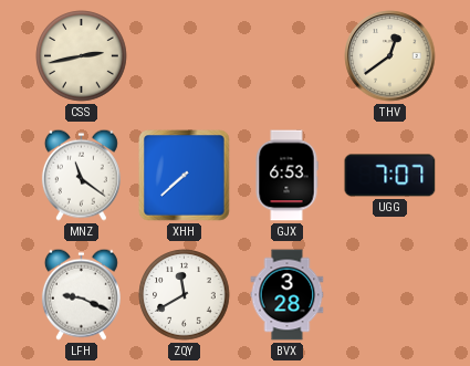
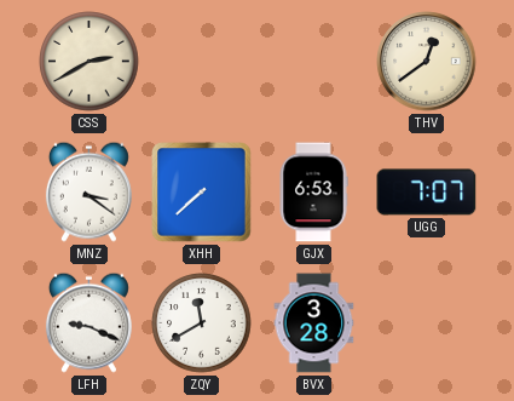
CSS: 2:43 -> 2:40 (89, 62)
MNZ: 11:21 -> 3:21 (88, 191)
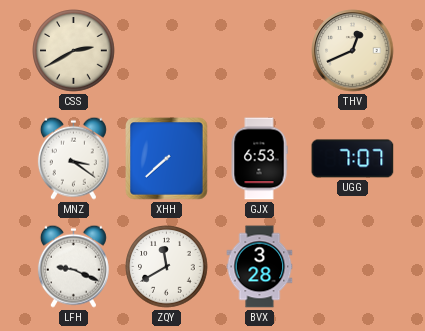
THV: 12:39 -> 12:41 (353, 51)
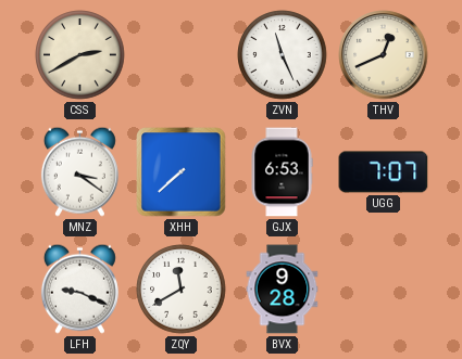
ZVN: none -> 11:26 (283, 55)
BVX: 3:28 -> 9:28 (283, 290)
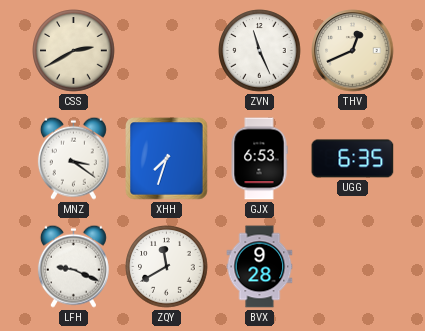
XHH: 7:38 -> 7:33 (167, 159)
UGG: 7:07 -> 6:35 (353, 159)
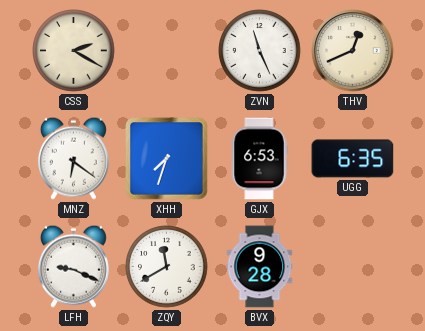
CSS: 2:40 -> 2:20 (74, 51)
MNZ: 3:21 -> 6:21 (73, 158)
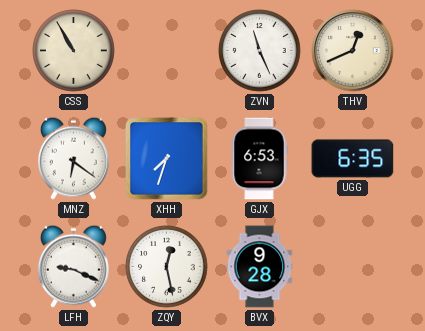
CSS: 2:20 -> 10:55 (74, 51)
ZQY: 11:40 -> 12:28 (167, 267)
